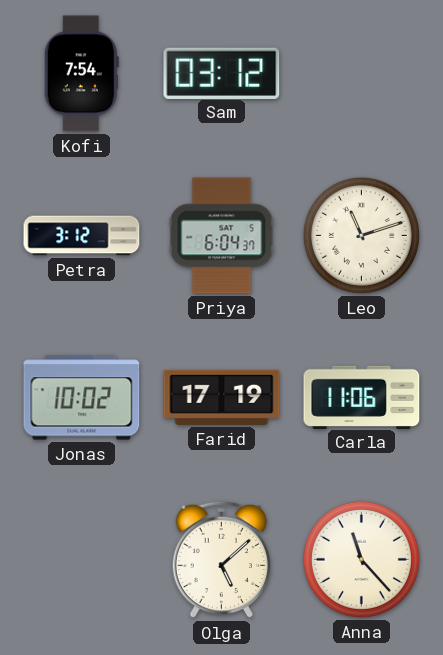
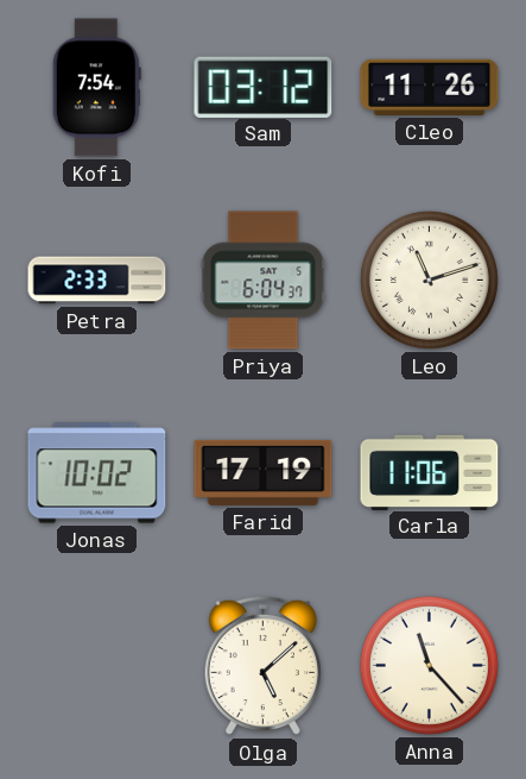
Cleo: none -> 11:26 (430, 87)
Petra: 3:12 -> 2:33 (97, 281)
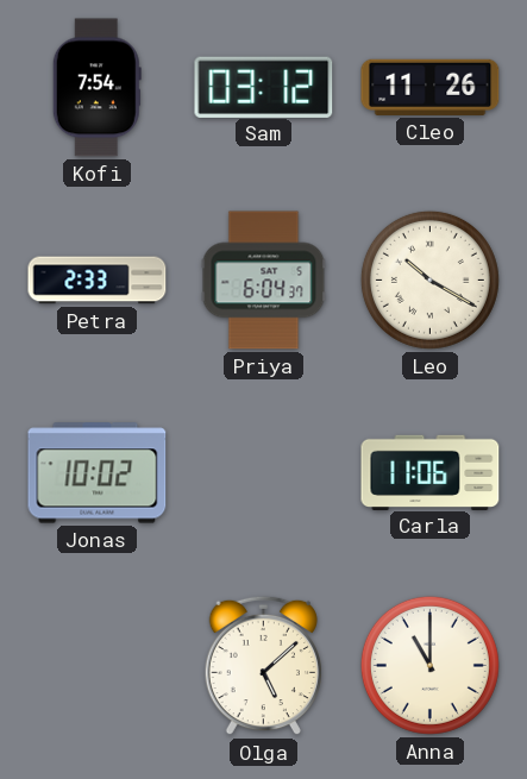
Leo: 11:12 -> 10:20 (429, 279)
Farid: 17:19 -> none (264, 472)
Anna: 11:23 -> 11:00 (429, 665)
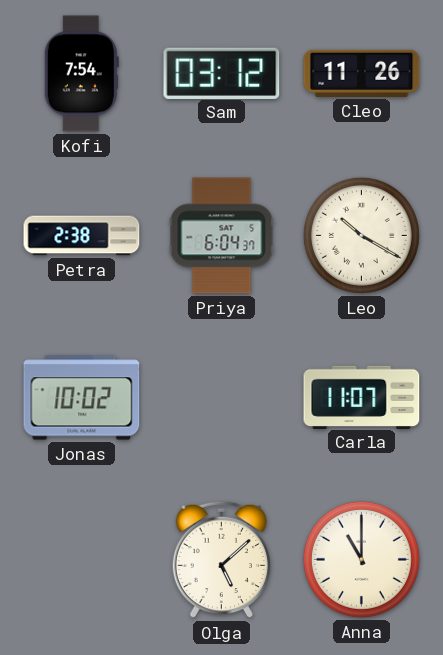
Petra: 2:33 -> 2:38 (82, 236)
Carla: 11:06 -> 11:07 (362, 397)
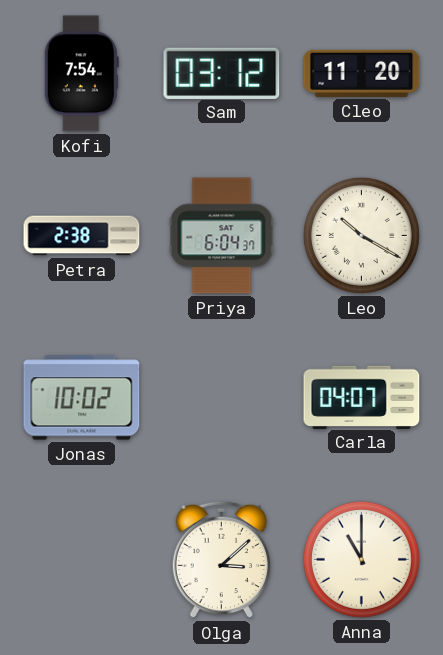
Cleo: 11:26 -> 11:20 (362, 73)
Carla: 11:07 -> 04:07 (362, 397)
Olga: 5:08 -> 3:08 (221, 560)
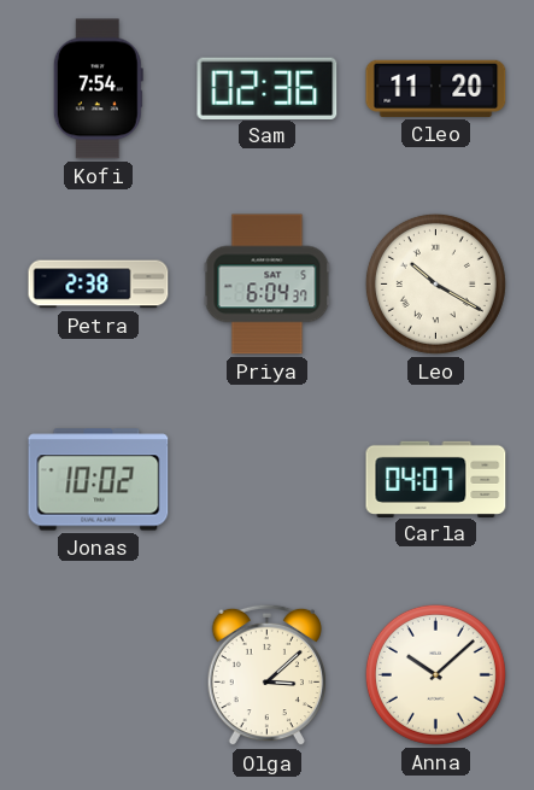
Sam: 03:12 -> 02:36 (268, 88)
Anna: 11:00 -> 10:08 (435, 674)
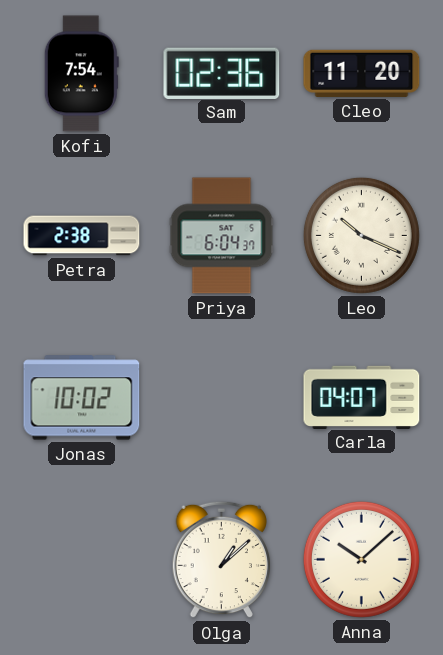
Leo: 10:20 -> 10:19 (361, 235)
Olga: 3:08 -> 1:08 (221, 560)
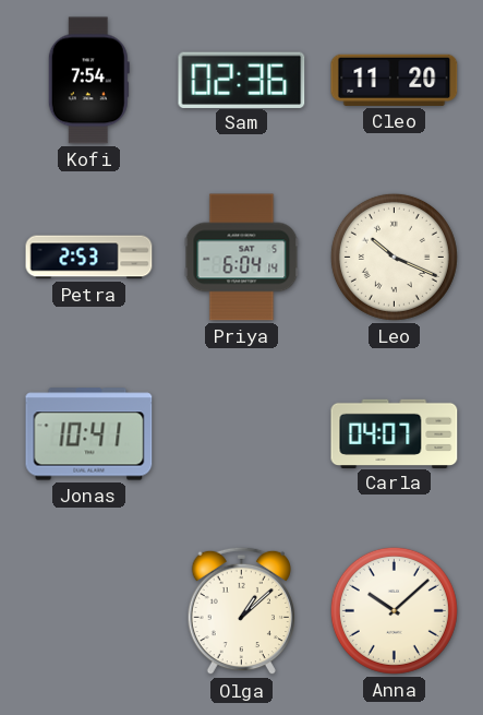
Petra: 2:38 -> 2:53 (89, 258)
Priya: 6:04:37 -> 6:04:14 (242, 258)
Jonas: 10:02 -> 10:41 (89, 434)
